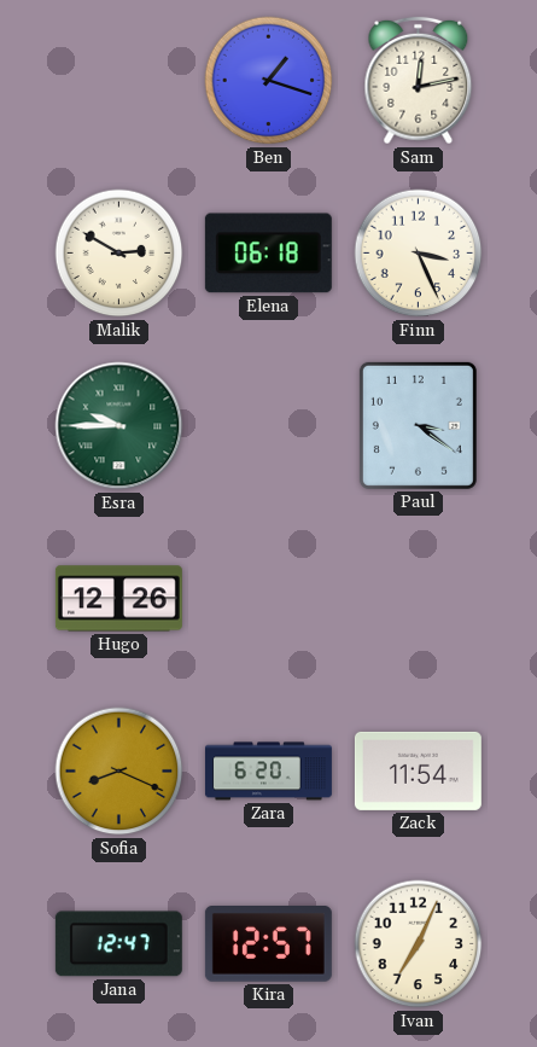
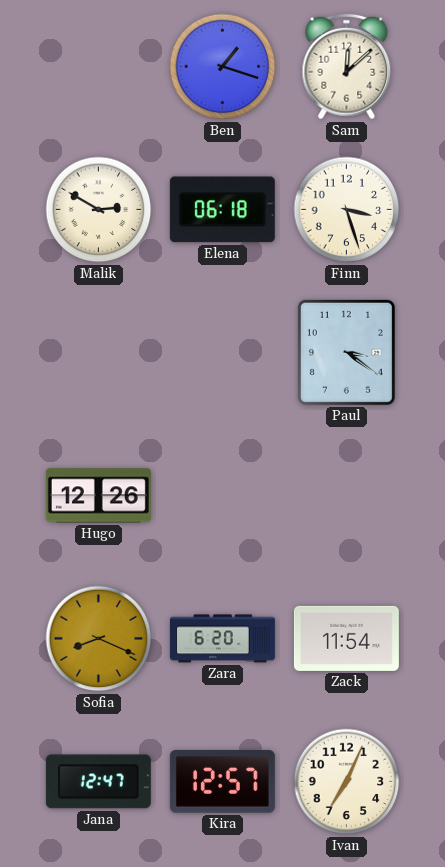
Sam: 12:13 -> 12:08 (347, 67)
Finn: 3:26 -> 3:27 (347, 210)
Esra: 9:45 -> none (119, 426)
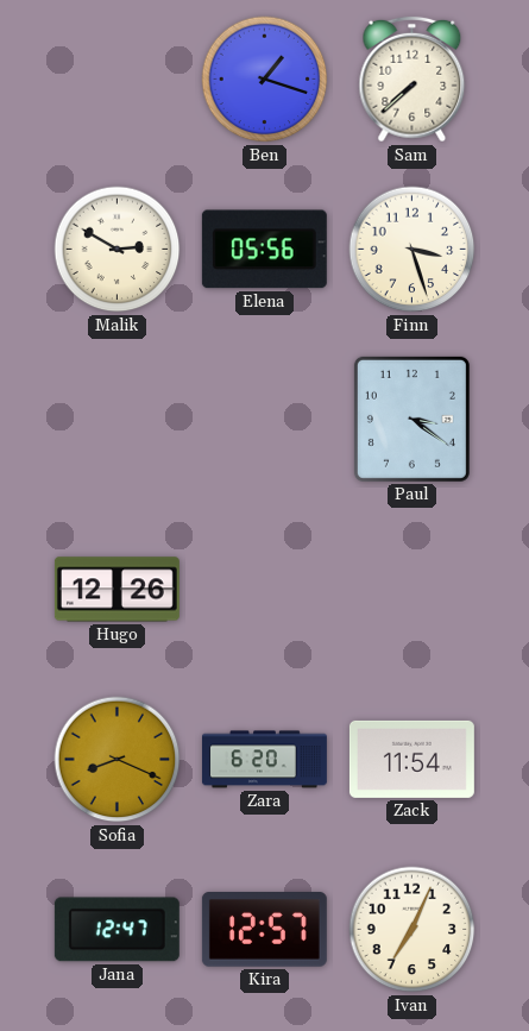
Sam: 12:08 -> 7:38 (413, 80)
Elena: 06:18 -> 05:56 (264, 250)
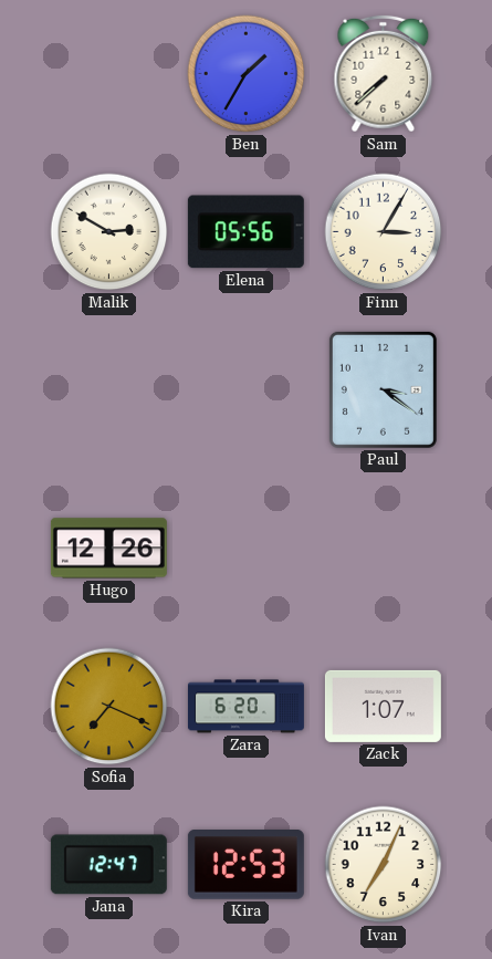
Ben: 1:18 -> 1:35 (247, 74)
Finn: 3:27 -> 3:05 (384, 232)
Sofia: 8:19 -> 7:19 (109, 707)
Zack: 11:54 -> 1:07 (383, 706)
Kira: 12:57 -> 12:53 (245, 865)
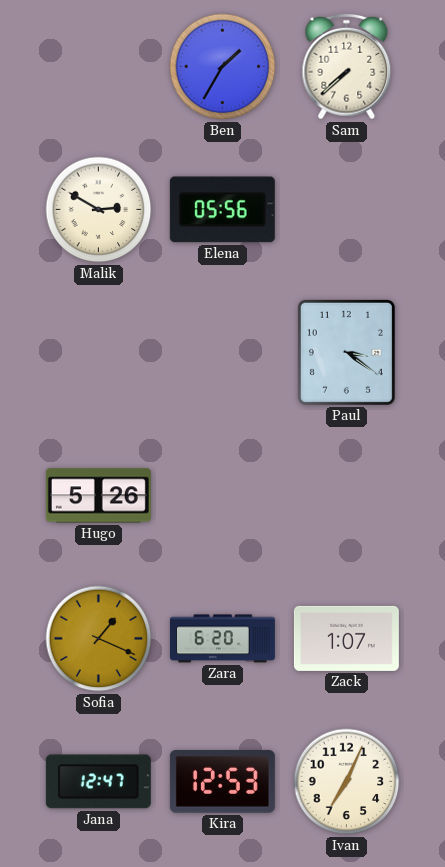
Finn: 3:05 -> none (384, 232)
Hugo: 12:26 -> 5:26 (98, 496)
Sofia: 7:19 -> 1:19 (99, 639)
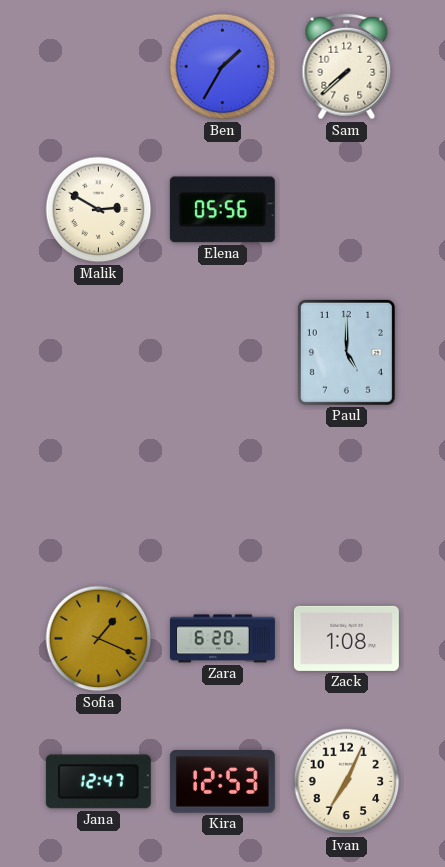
Paul: 3:21 -> 5:00 (346, 352)
Hugo: 5:26 -> none (98, 496)
Zack: 1:07 -> 1:08 (346, 638)
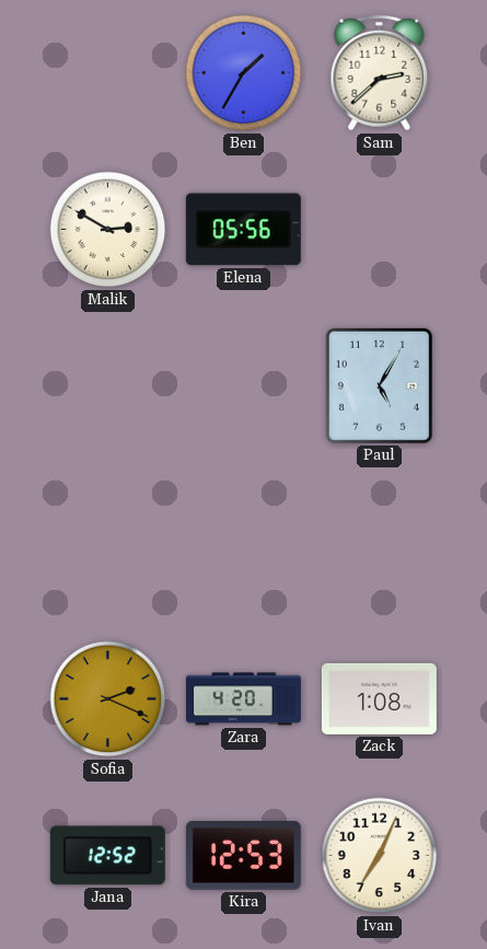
Sam: 7:38 -> 2:38 (380, 73)
Paul: 5:00 -> 5:05 (379, 385)
Sofia: 1:19 -> 2:19 (108, 699)
Zara: 6:20 -> 4:20 (243, 699)
Jana: 12:47 -> 12:52 (107, 856)
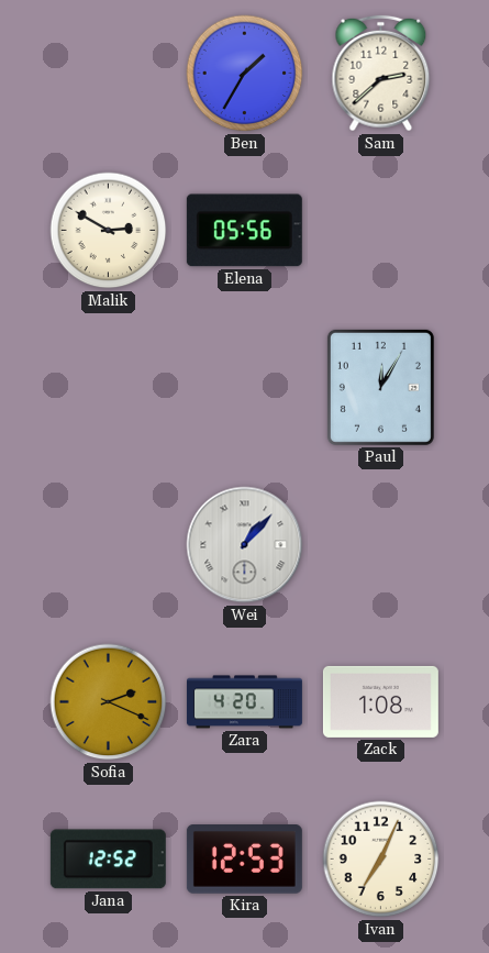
Paul: 5:05 -> 12:05 (380, 387)
Wei: none -> 1:07 (245, 545)
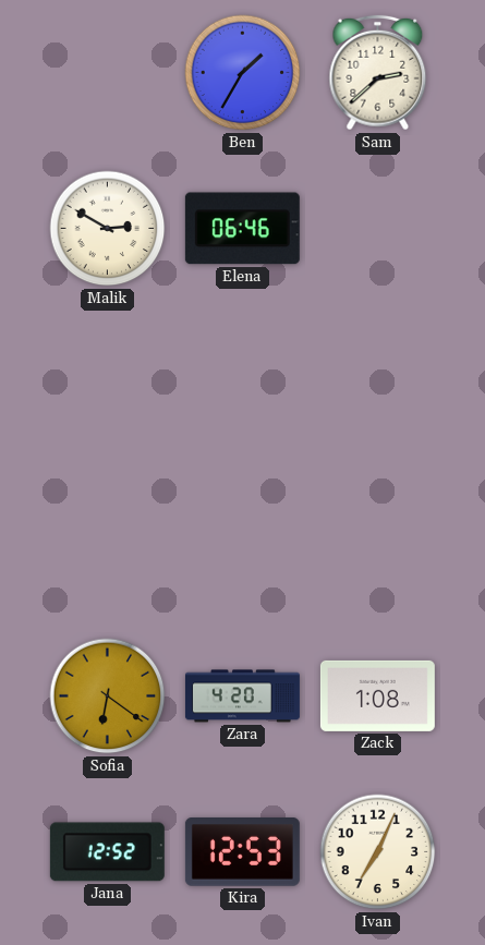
Elena: 05:56 -> 06:46 (242, 229)
Paul: 12:05 -> none (380, 387)
Wei: 1:07 -> none (245, 545)
Sofia: 2:19 -> 6:21 (108, 696)
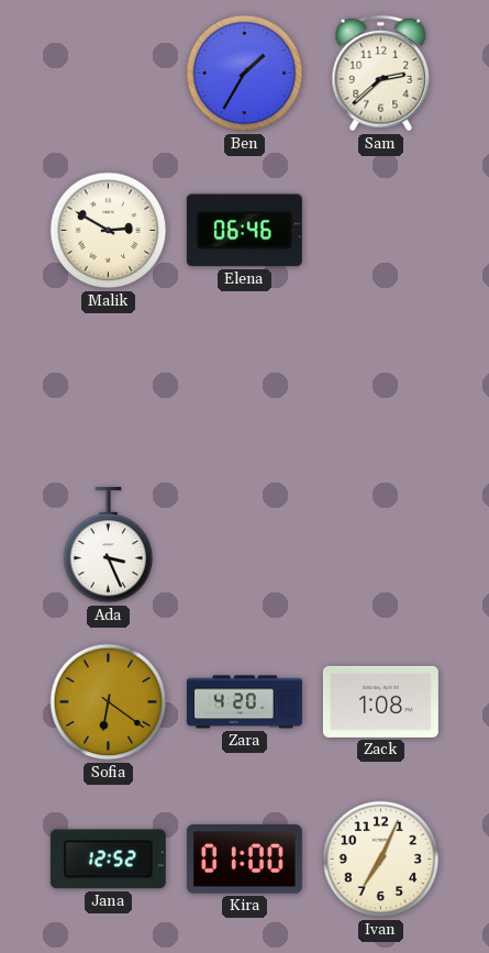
Ada: none -> 3:26 (109, 545)
Kira: 12:53 -> 01:00 (244, 860)
